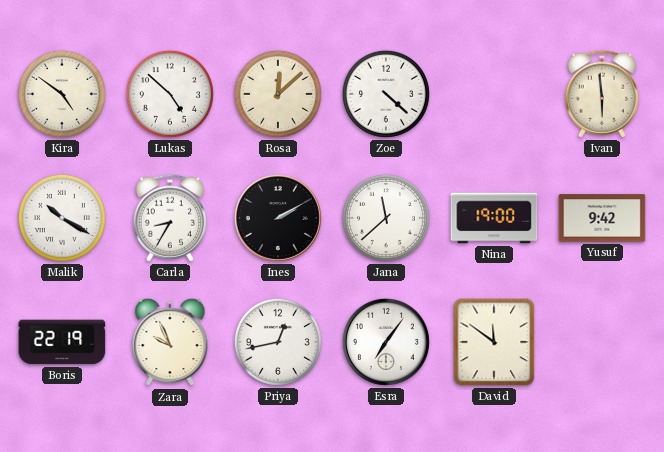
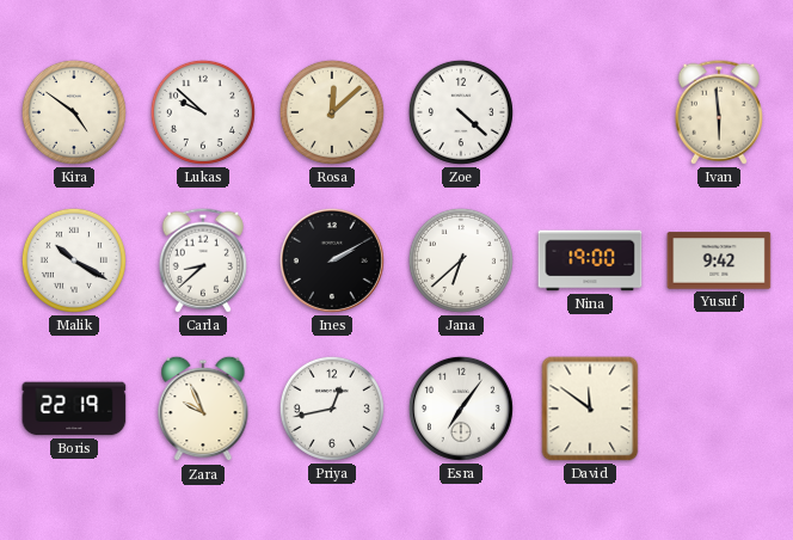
Lukas: 4:52 -> 9:52 (203, 112)
Carla: 8:35 -> 8:38 (202, 260)
Jana: 11:38 -> 6:38 (461, 260)
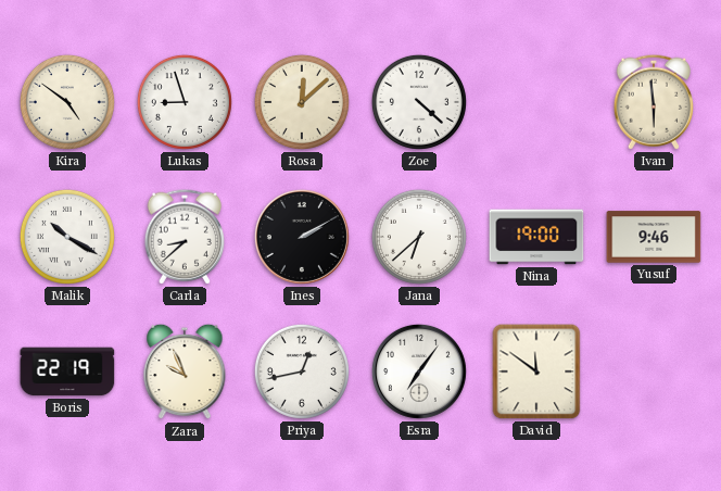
Lukas: 9:52 -> 8:57 (185, 102)
Yusuf: 9:42 -> 9:46 (654, 237)
